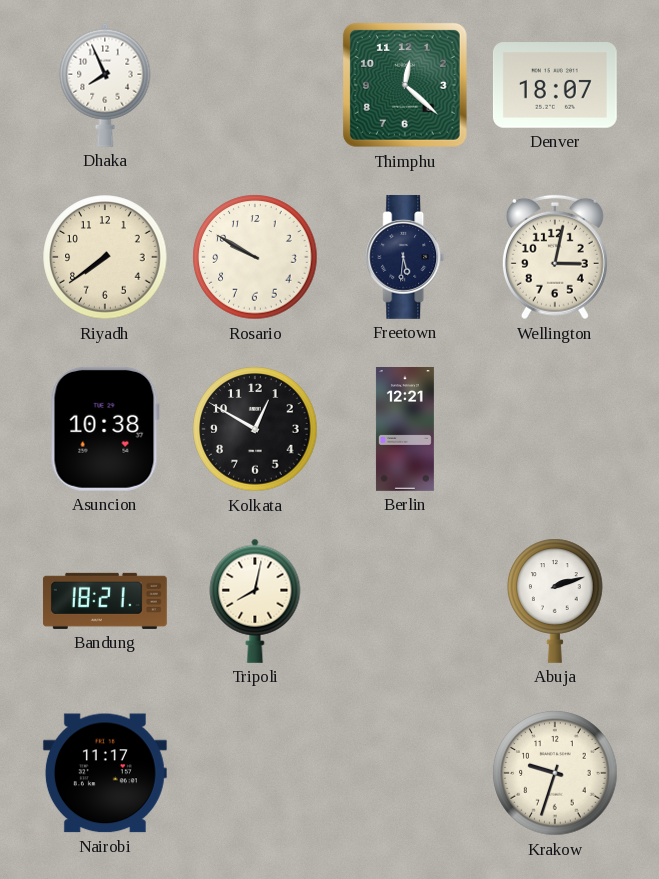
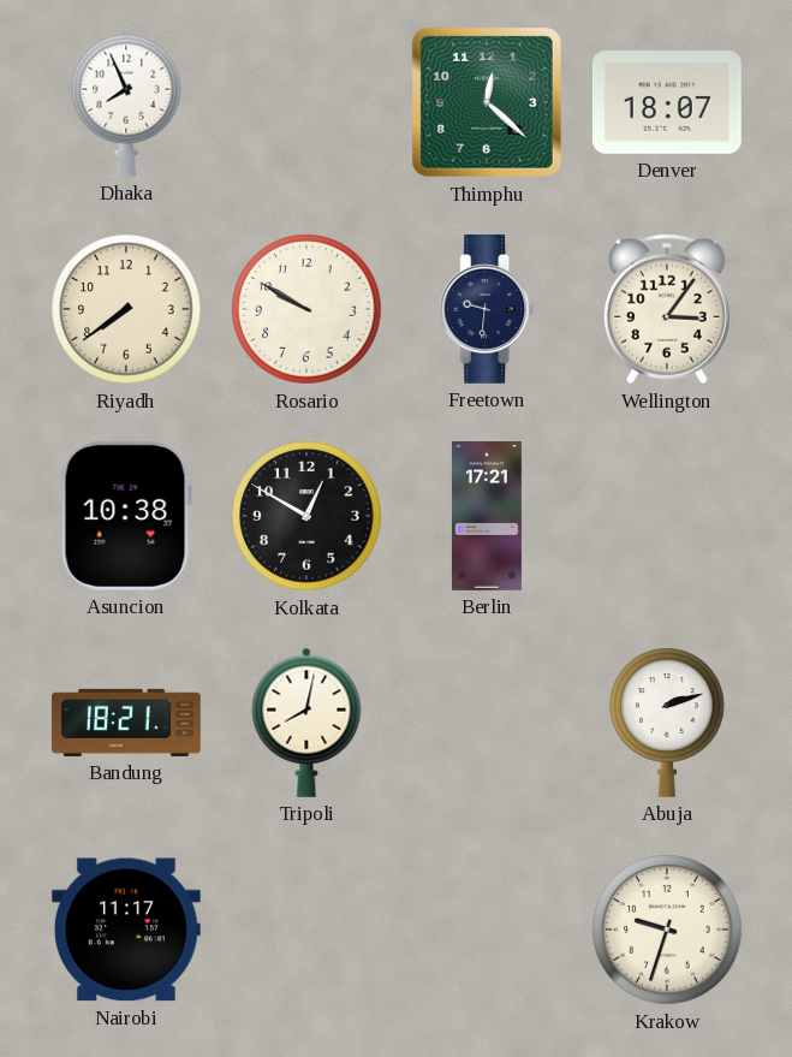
Freetown: 5:31 -> 9:31 (487, 309)
Wellington: 3:02 -> 3:06 (667, 309)
Berlin: 12:21 -> 17:21 (487, 517)
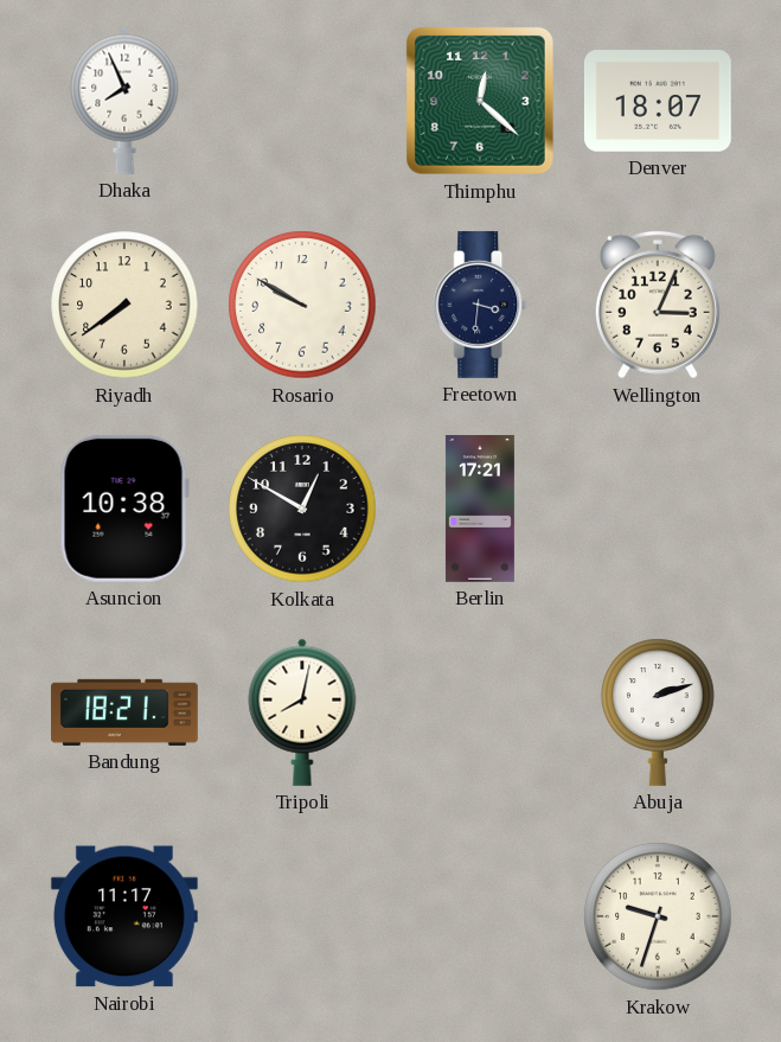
Freetown: 9:31 -> 3:31 (480, 305)
Wellington: 3:06 -> 3:04 (658, 305)
